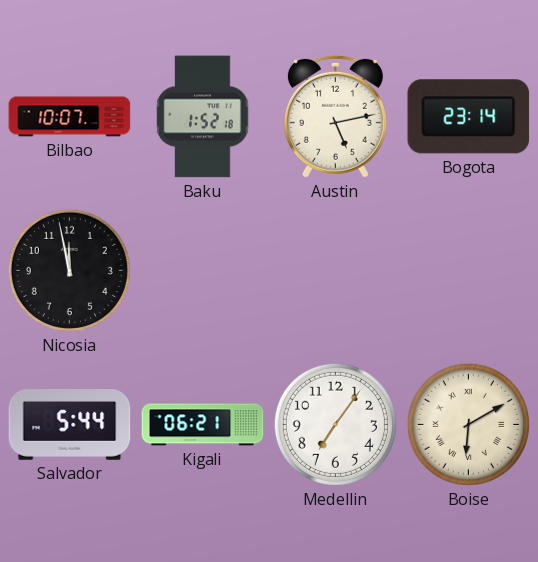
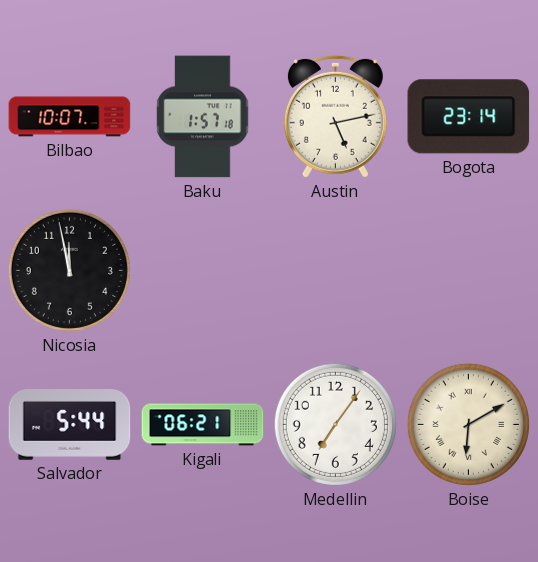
Baku: 1:52 -> 1:57 (203, 117)
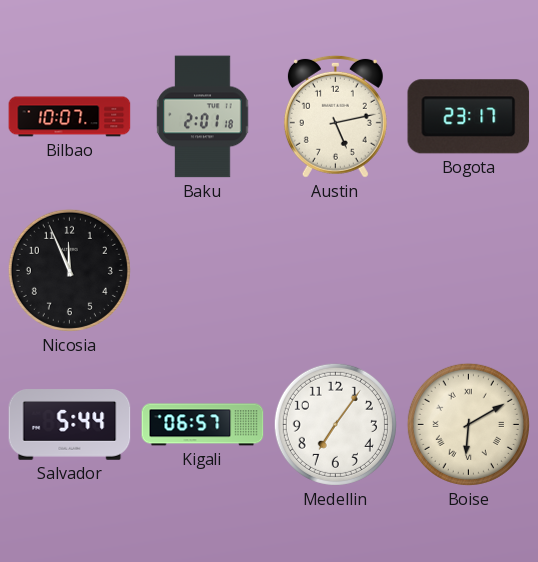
Baku: 1:57 -> 2:01 (203, 117)
Bogota: 23:14 -> 23:17 (469, 117)
Nicosia: 11:58 -> 11:56 (69, 270)
Kigali: 06:21 -> 06:57 (203, 425)
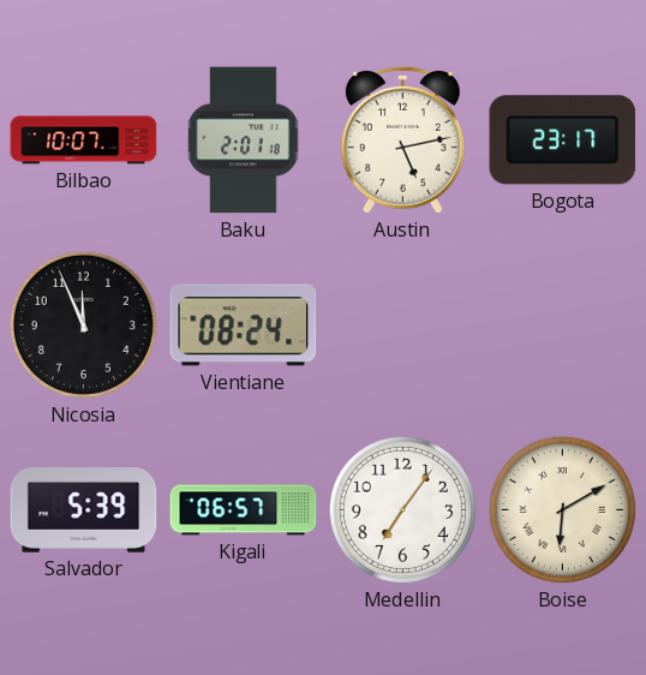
Vientiane: none -> 08:24 (244, 325)
Salvador: 5:44 -> 5:39 (84, 510)
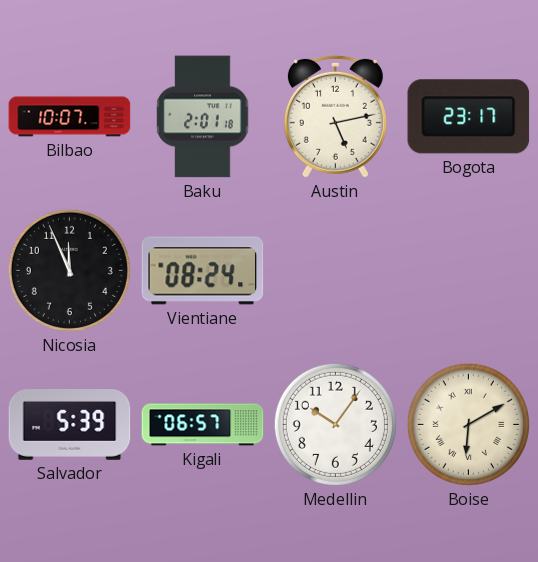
Medellin: 7:06 -> 10:06 (335, 424)
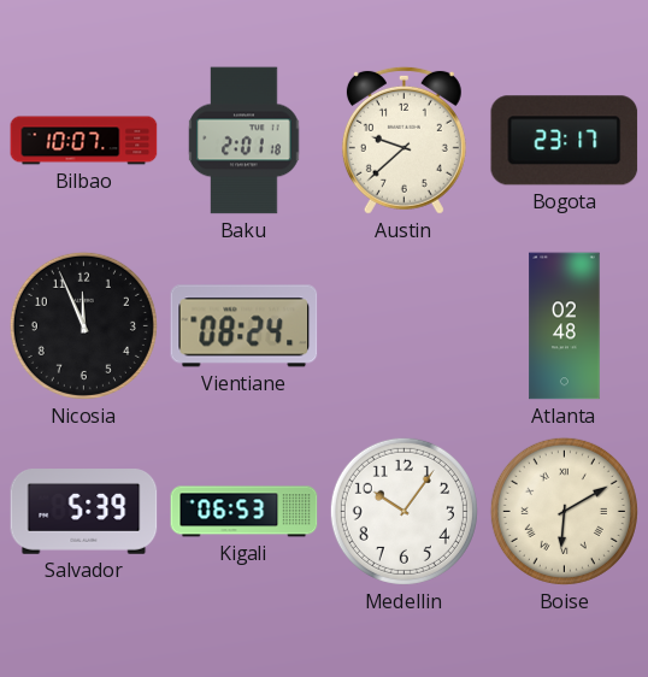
Austin: 5:13 -> 9:38 (403, 140)
Atlanta: none -> 02:48 (565, 326)
Kigali: 06:57 -> 06:53 (245, 512)
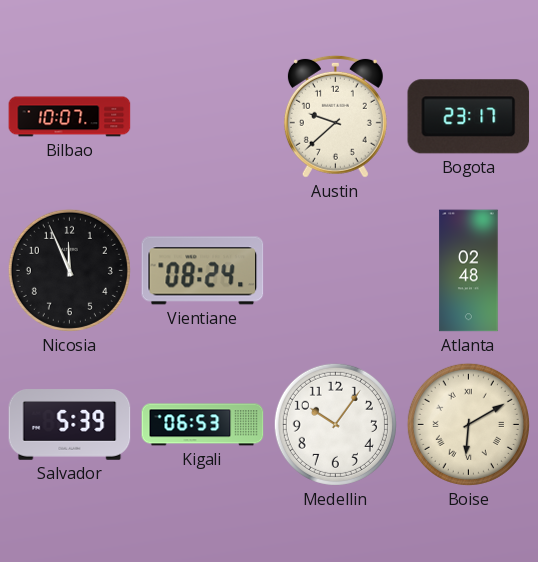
Baku: 2:01 -> none (245, 141)
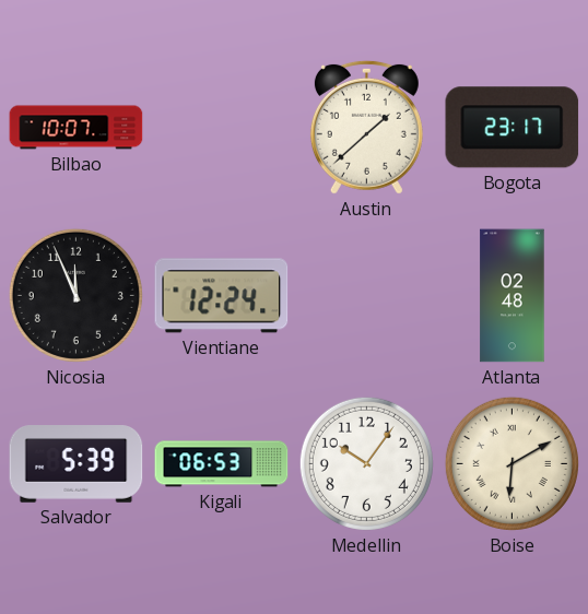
Austin: 9:38 -> 1:38 (366, 127)
Vientiane: 08:24 -> 12:24 (222, 296)
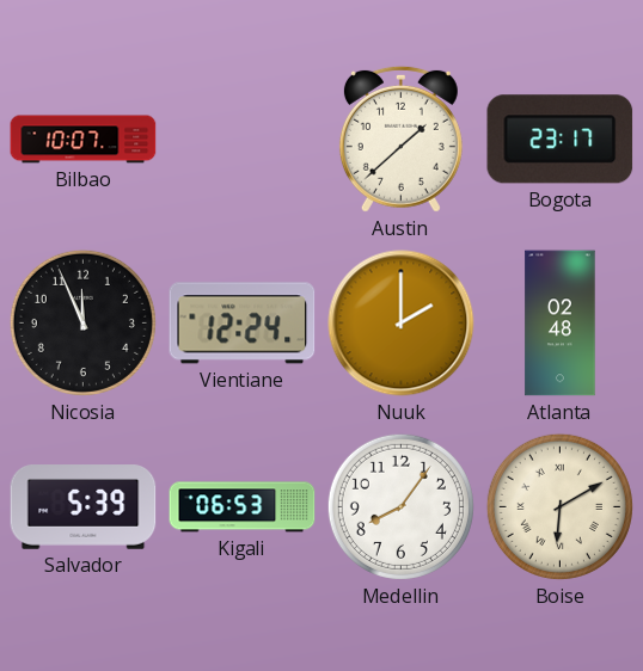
Nuuk: none -> 2:00 (402, 324)
Medellin: 10:06 -> 8:06 (400, 506)
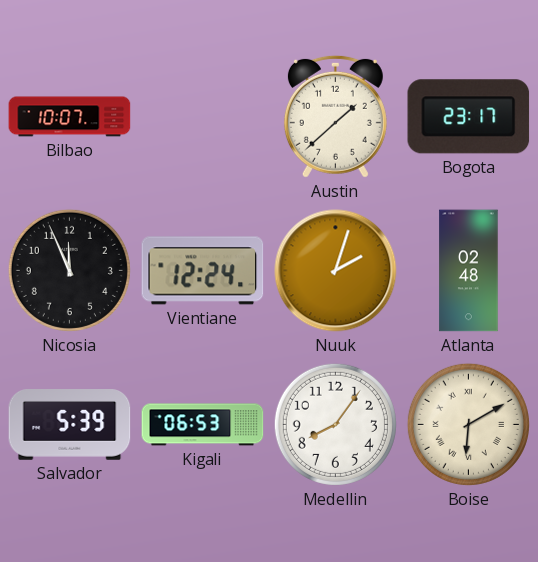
Nuuk: 2:00 -> 2:03 (336, 271)
